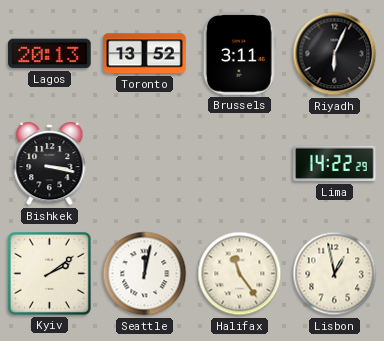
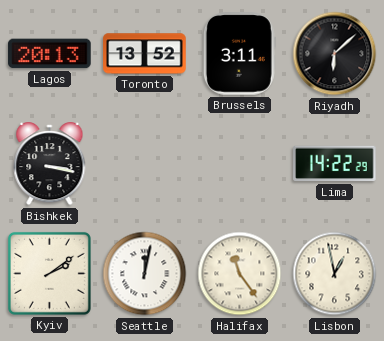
Riyadh: 6:04 -> 6:08 (335, 54)
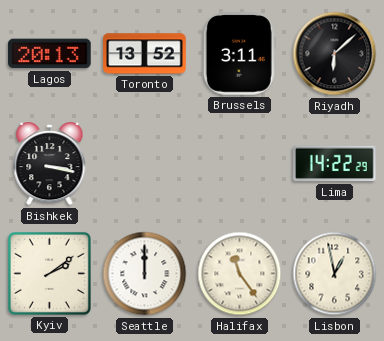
Seattle: 12:02 -> 12:00 (145, 274)
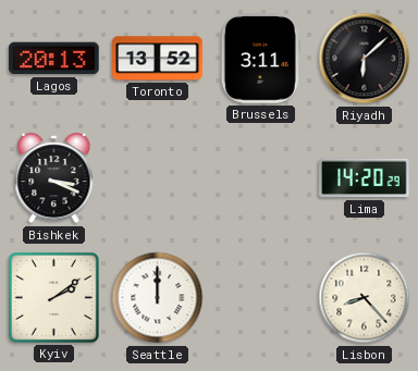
Bishkek: 3:17 -> 3:19 (54, 180)
Lima: 14:22 -> 14:20 (365, 178)
Halifax: 11:24 -> none (240, 274)
Lisbon: 12:58 -> 8:23 (365, 298)
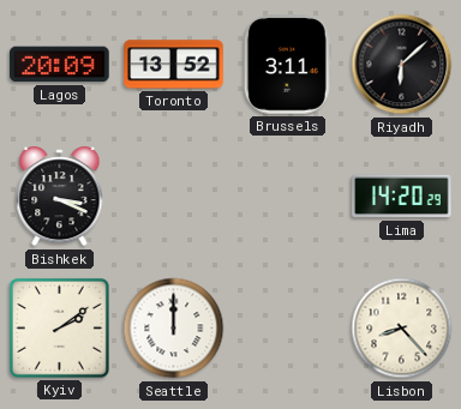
Lagos: 20:13 -> 20:09 (60, 65)
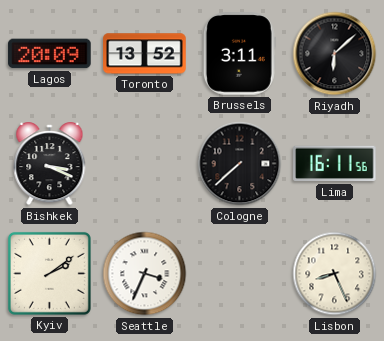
Cologne: none -> 7:38 (240, 164)
Lima: 14:20 -> 16:11 (335, 164)
Seattle: 12:00 -> 3:34 (145, 274)
Lisbon: 8:23 -> 8:26 (335, 274)
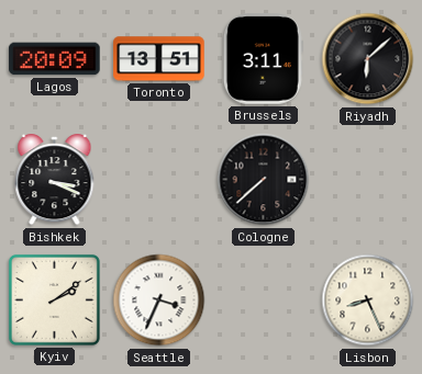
Toronto: 13:52 -> 13:51 (159, 59)
Lima: 16:11 -> none (335, 164)
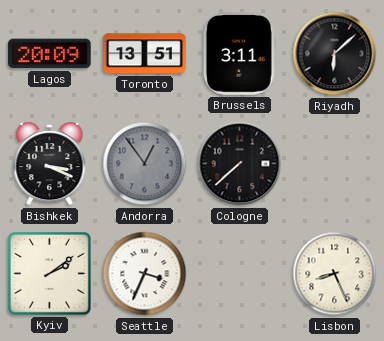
Andorra: none -> 12:54 (145, 164)
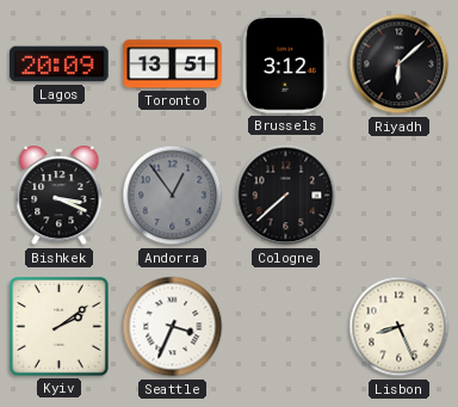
Brussels: 3:11 -> 3:12 (285, 64)
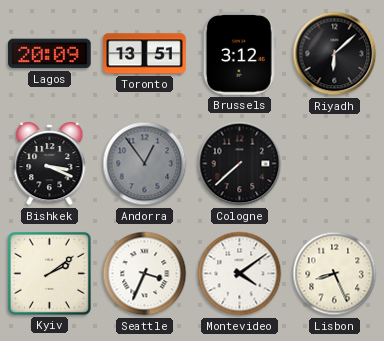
Montevideo: none -> 4:09 (240, 274)
